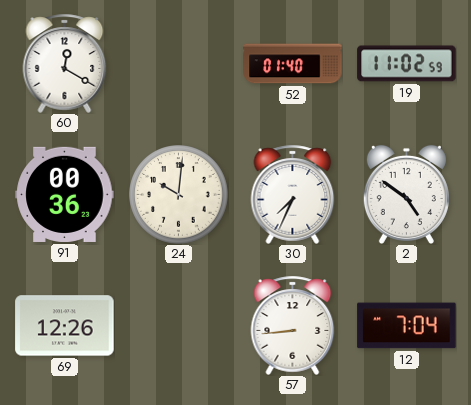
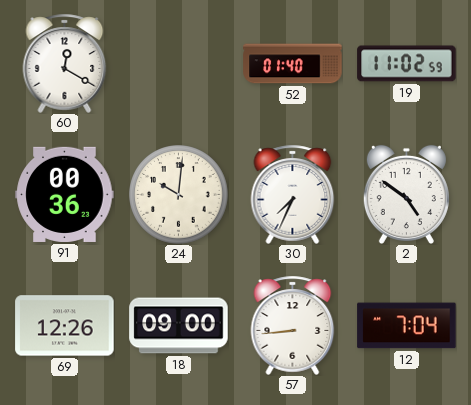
18: none -> 09:00 (179, 326)
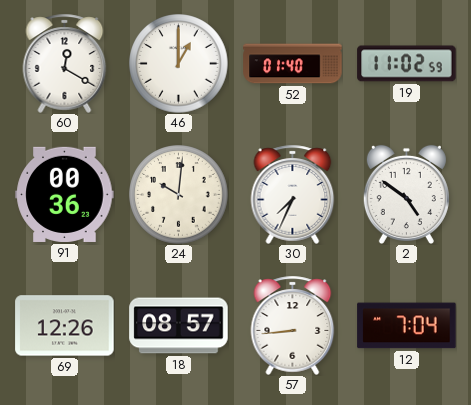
46: none -> 1:00 (179, 64)
18: 09:00 -> 08:57 (179, 326)
